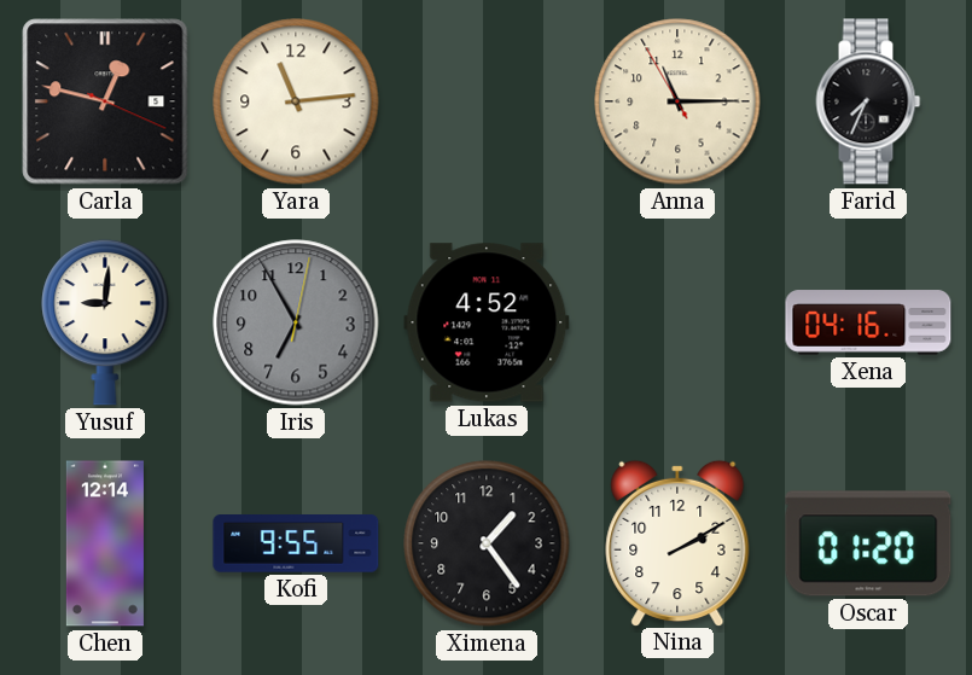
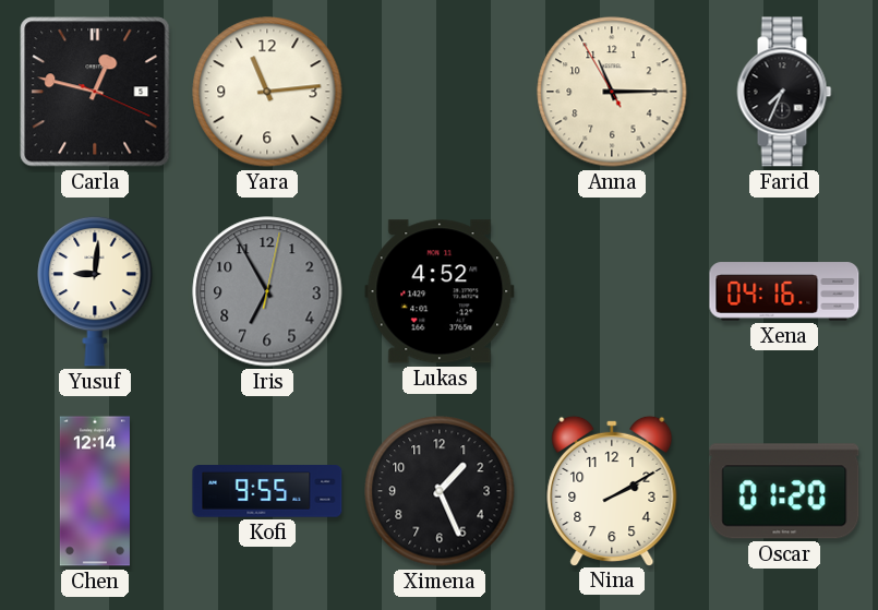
Ximena: 1:24 -> 1:26 (440, 491)
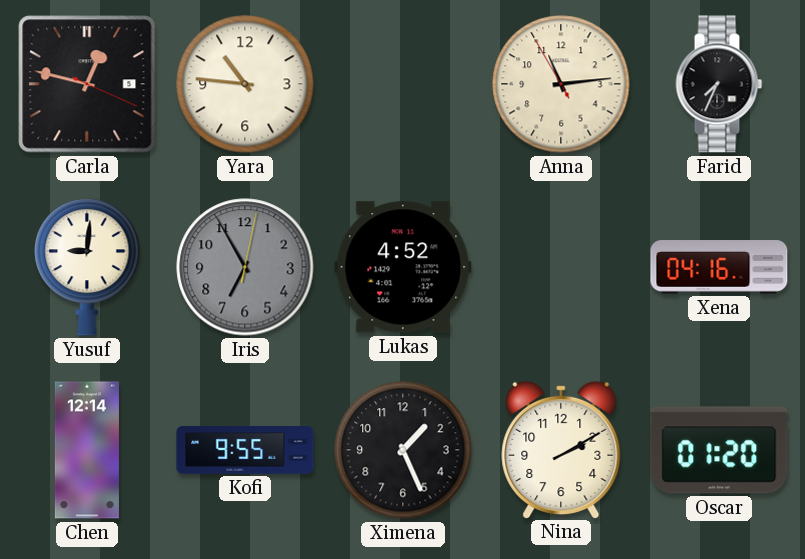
Yara: 11:14 -> 10:46 (245, 84)
Anna: 11:14 -> 11:13 (561, 84)
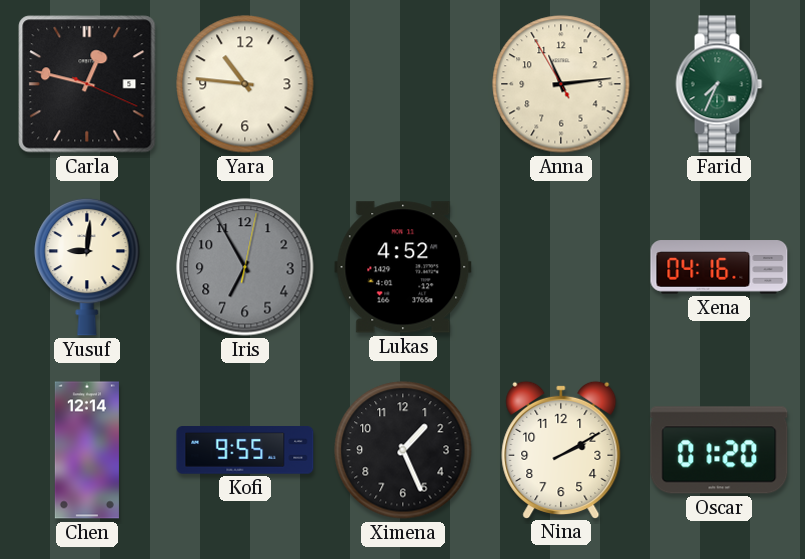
Farid dial: black -> green (719, 84)
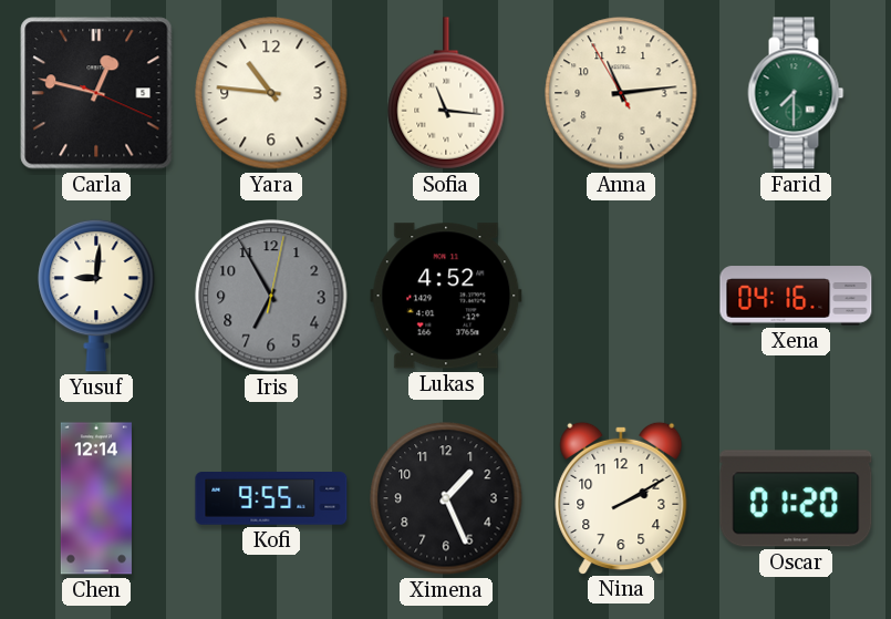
Sofia: none -> 11:16 (446, 93)
Farid: 7:34 -> 7:30 (796, 93)
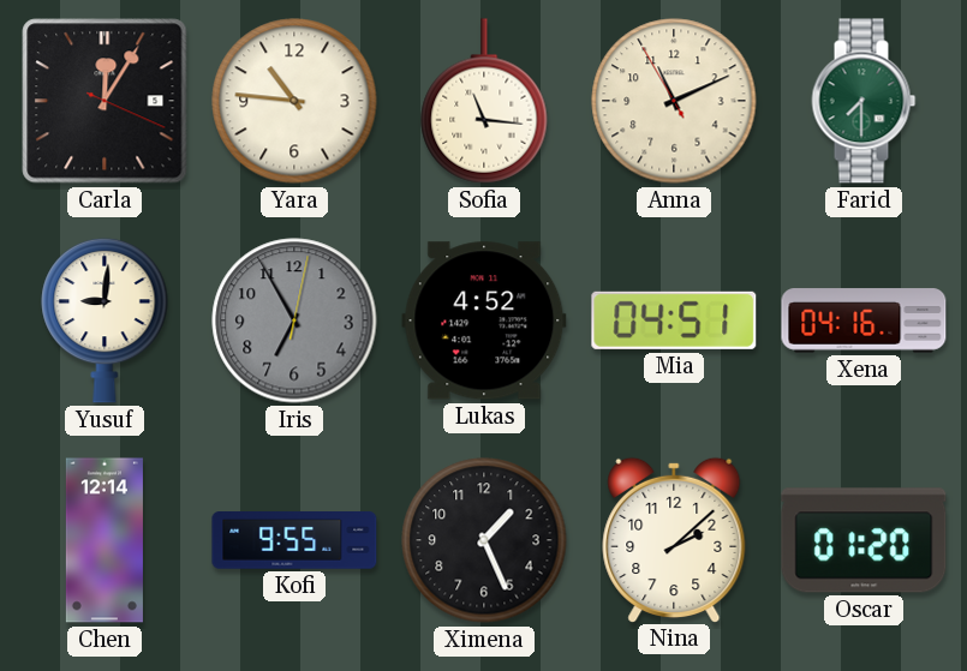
Carla: 12:47 -> 12:05 (105, 101)
Anna: 11:13 -> 11:10 (674, 101)
Mia: none -> 04:51 (674, 320)
Nina: 2:10 -> 2:08 (674, 539)
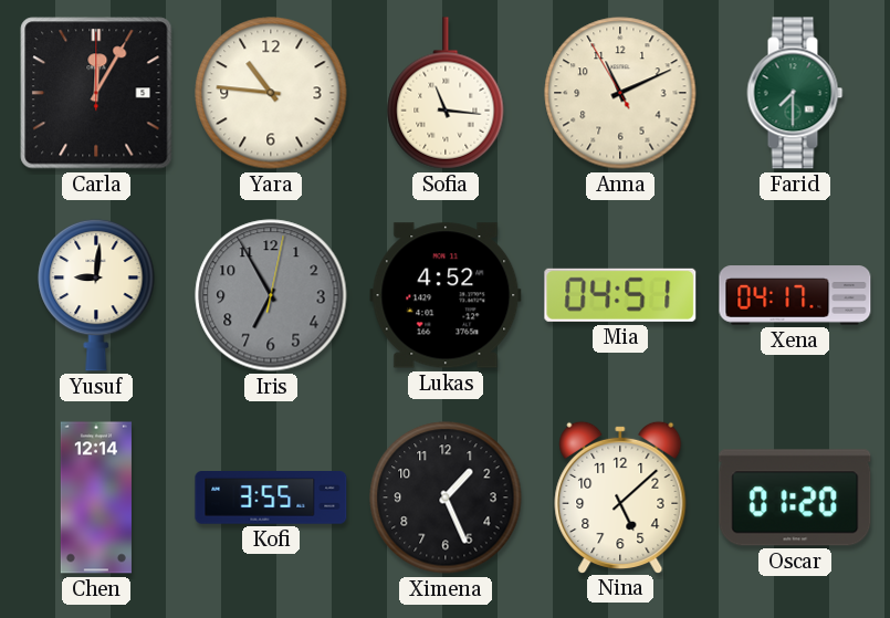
Carla: 12:05:19 -> 12:05:00 (96, 93)
Xena: 04:16 -> 04:17 (795, 295)
Kofi: 9:55 -> 3:55 (271, 497)
Nina: 2:08 -> 5:08 (620, 496)
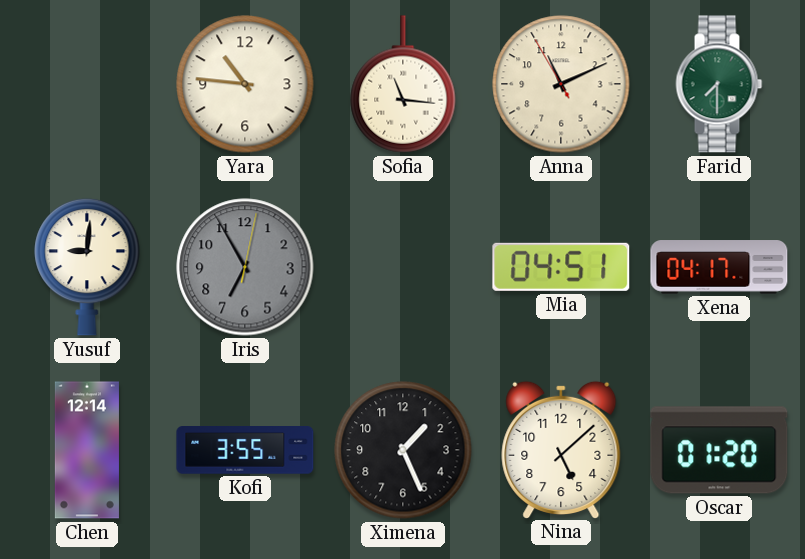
Carla: 12:05 -> none (96, 93)
Lukas: 4:52 -> none (446, 295)
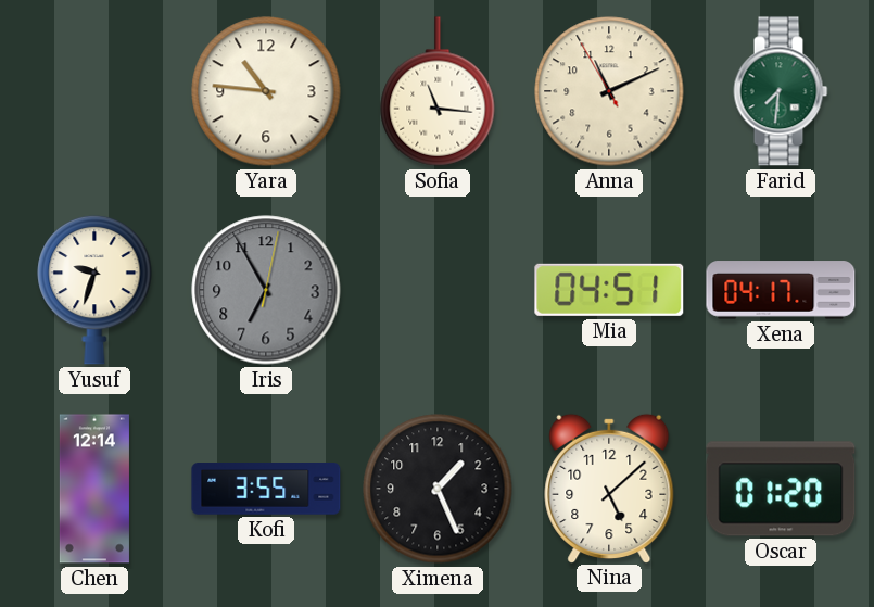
Farid: 7:30 -> 7:31 (781, 91)
Yusuf: 9:01 -> 9:33 (94, 290)
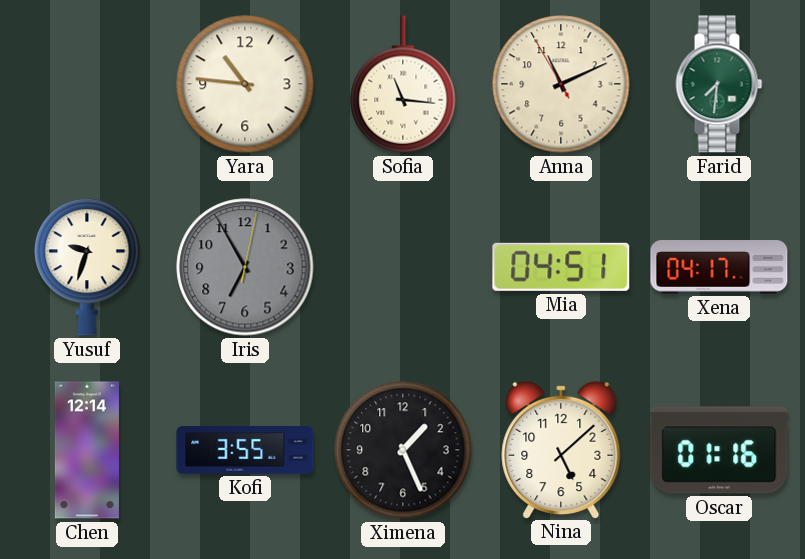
Oscar: 01:20 -> 01:16 (719, 450)
